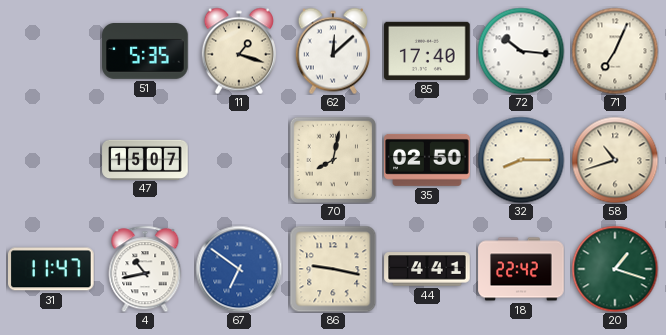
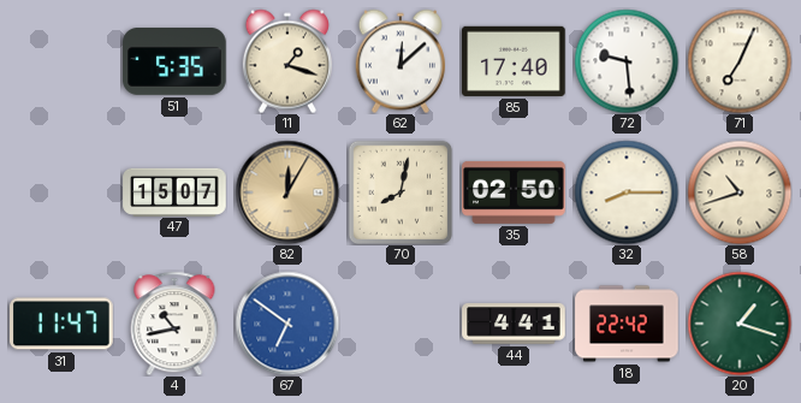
72: 10:16 -> 9:29 (627, 61)
82: none -> 12:05 (287, 192)
86: 9:17 -> none (333, 269)
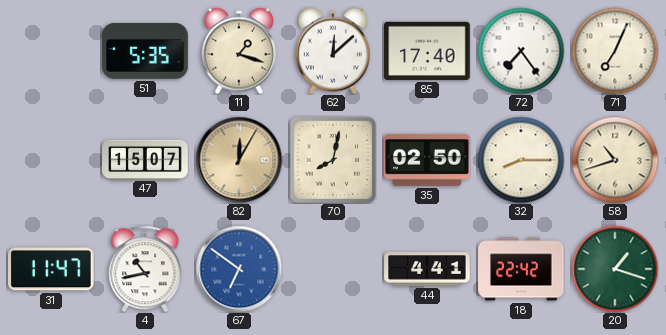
72: 9:29 -> 7:24 (521, 51)
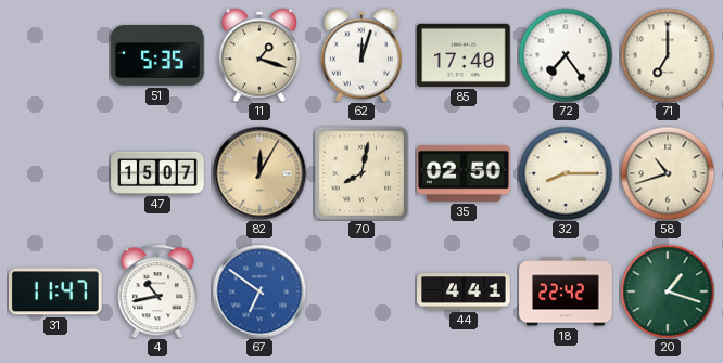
62: 12:08 -> 12:03 (361, 55)
71: 7:04 -> 7:00 (668, 55)
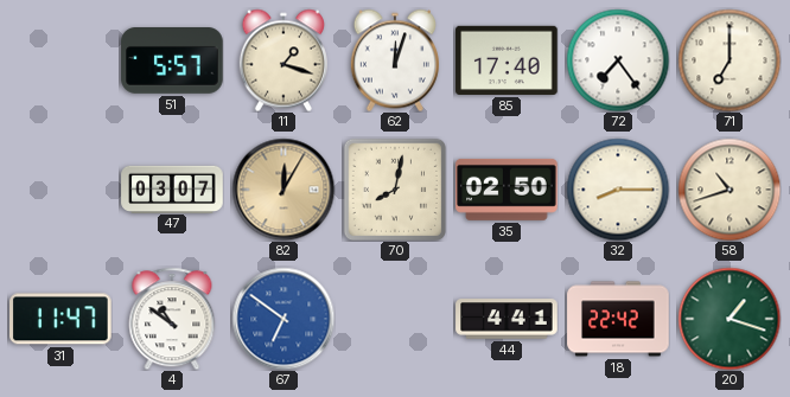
51: 5:35 -> 5:57 (172, 62)
47: 15:07 -> 03:07 (172, 188)
4: 10:43 -> 10:51 (172, 319)
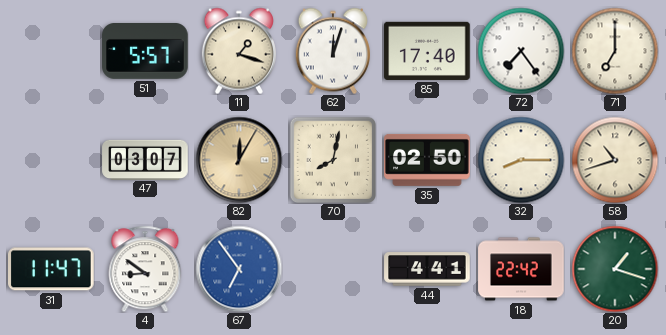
4: 10:51 -> 8:51 (145, 269)
67: 6:51 -> 6:54 (239, 269)
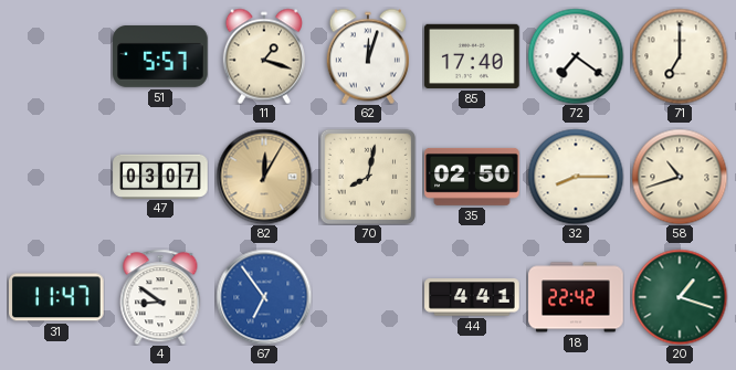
72: 7:24 -> 7:21 (576, 56)
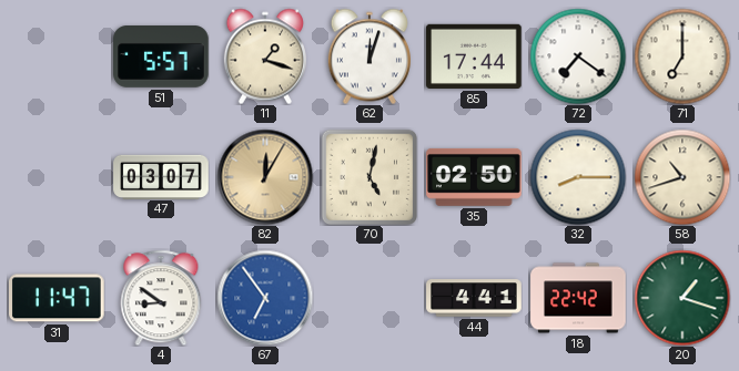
85: 17:40 -> 17:44 (474, 56)
70: 8:02 -> 5:02 (368, 176)
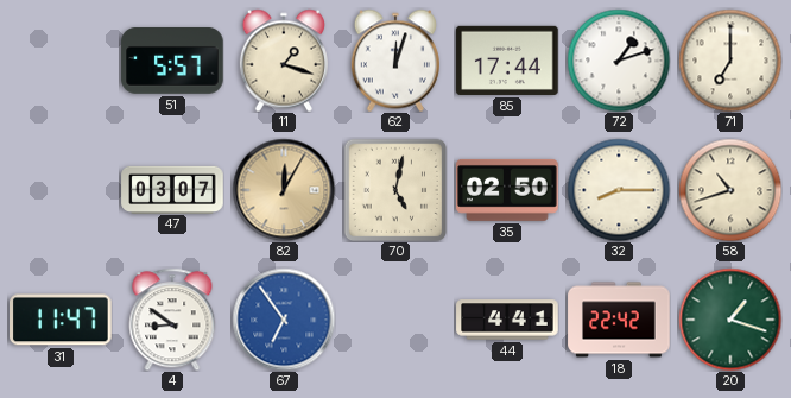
72: 7:21 -> 1:12 (619, 61)
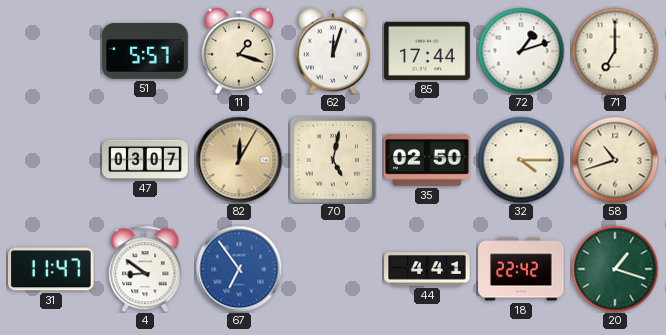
32: 8:15 -> 4:15 (521, 160)
